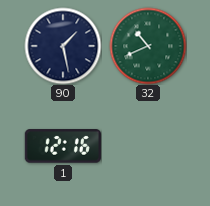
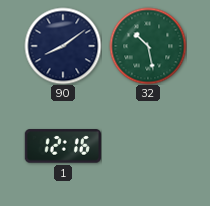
90: 1:28 -> 8:09 (63, 46)
32: 10:41 -> 10:28 (148, 46)
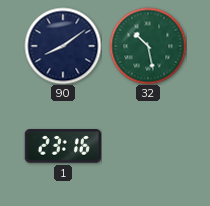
1: 12:16 -> 23:16 (63, 146)
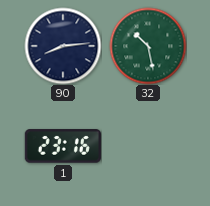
90: 8:09 -> 8:14 (63, 46)
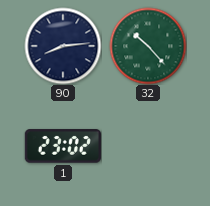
32: 10:28 -> 10:23 (148, 46)
1: 23:16 -> 23:02 (63, 146)
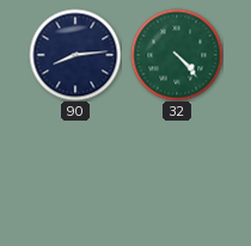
32: 10:23 -> 4:23 (177, 55)
1: 23:02 -> none (63, 146)
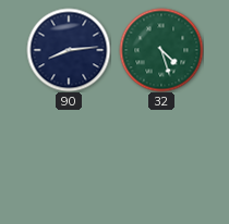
32: 4:23 -> 4:27 (161, 50)
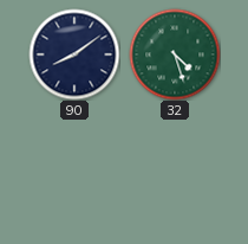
90: 8:14 -> 8:09 (74, 54)
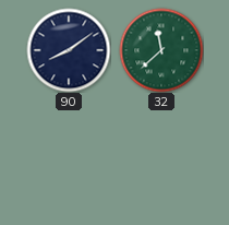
32: 4:27 -> 11:38 (161, 50)
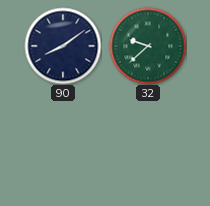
32: 11:38 -> 9:38 (148, 46)
